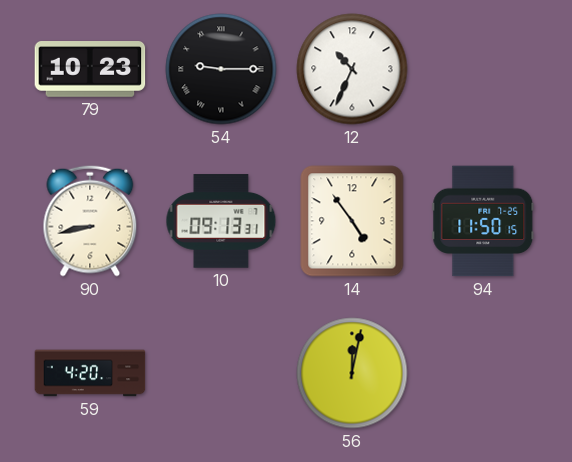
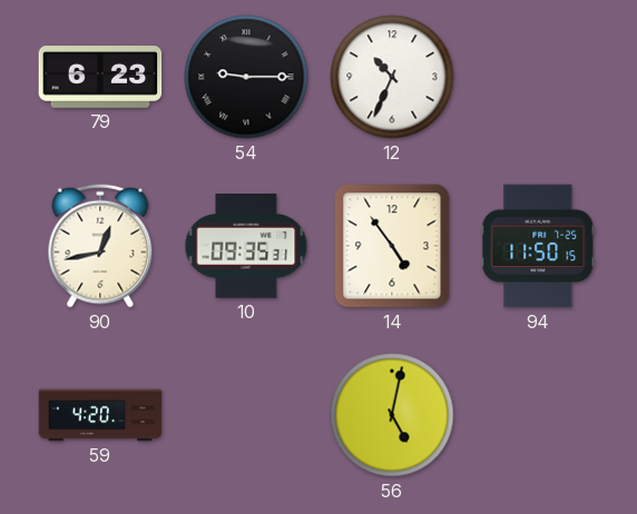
79: 10:23 -> 6:23 (100, 78)
90: 8:43 -> 12:43 (100, 246)
10: 09:13 -> 09:35 (246, 246)
56: 12:02 -> 5:02 (392, 415)
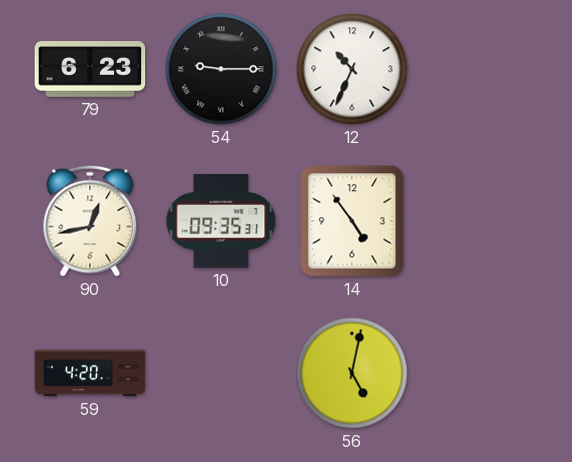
94: 11:50 -> none (538, 246)
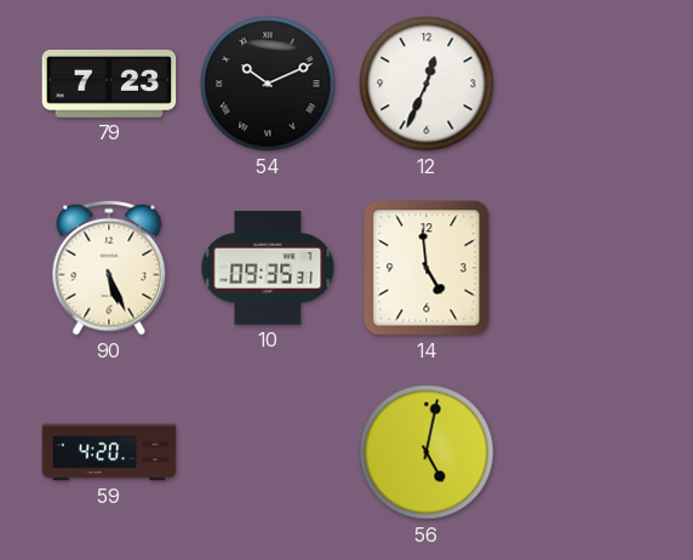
79: 6:23 -> 7:23 (109, 85)
54: 9:15 -> 10:11 (268, 84)
12: 10:34 -> 12:34 (426, 84)
90: 12:43 -> 5:26 (109, 268)
14: 4:54 -> 4:59 (426, 268)
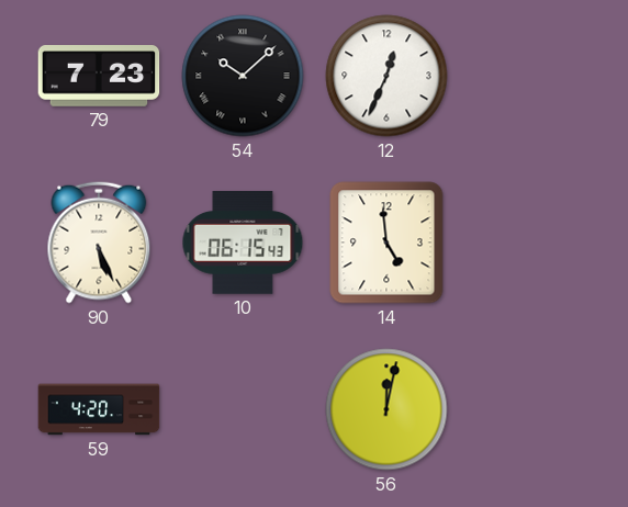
54: 10:11 -> 10:08 (243, 76)
10: 09:35 -> 06:15 (243, 243)
56: 5:02 -> 12:02 (386, 409)
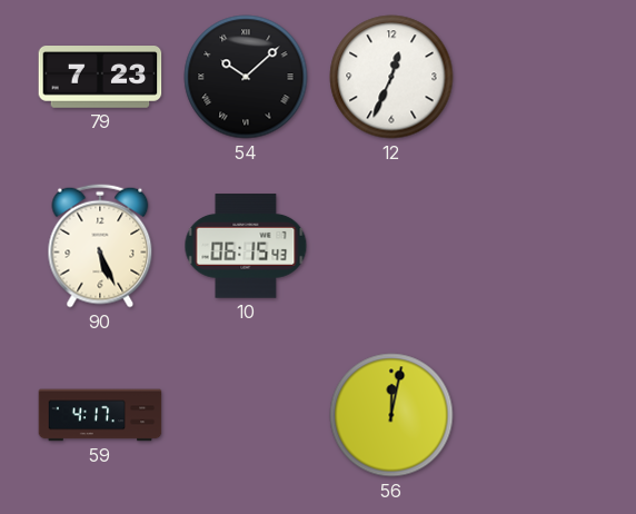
14: 4:59 -> none (386, 243)
59: 4:20 -> 4:17 (100, 415)
